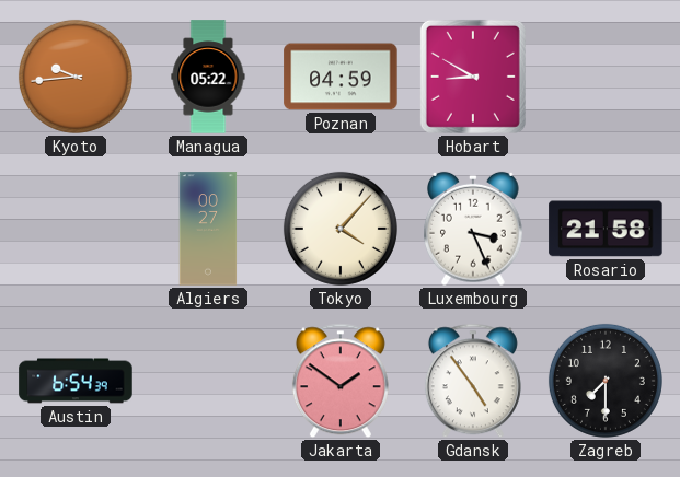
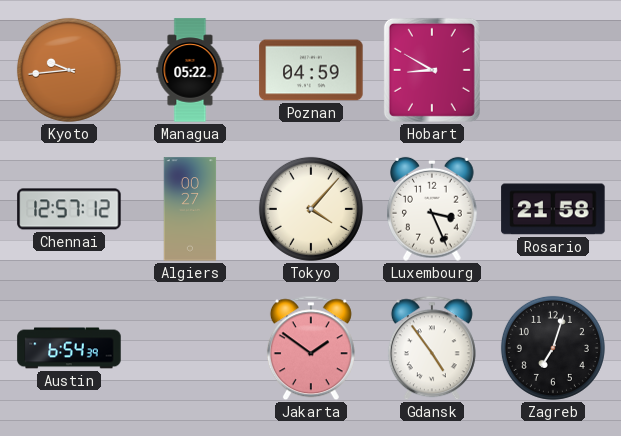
Chennai: none -> 12:57 (69, 209)
Zagreb: 7:30 -> 7:03 (553, 348)
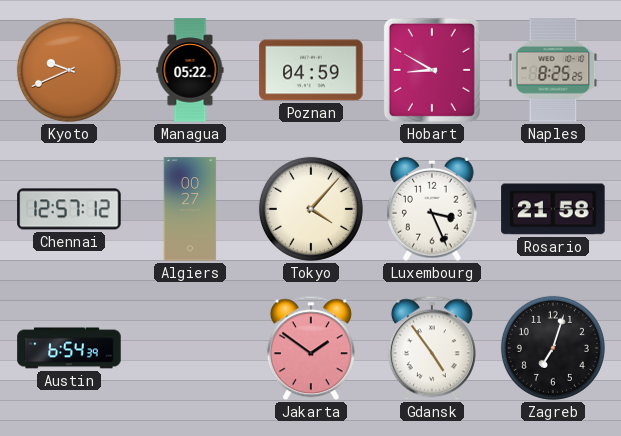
Kyoto: 9:44 -> 9:41 (69, 70)
Naples: none -> 8:25 (553, 70)
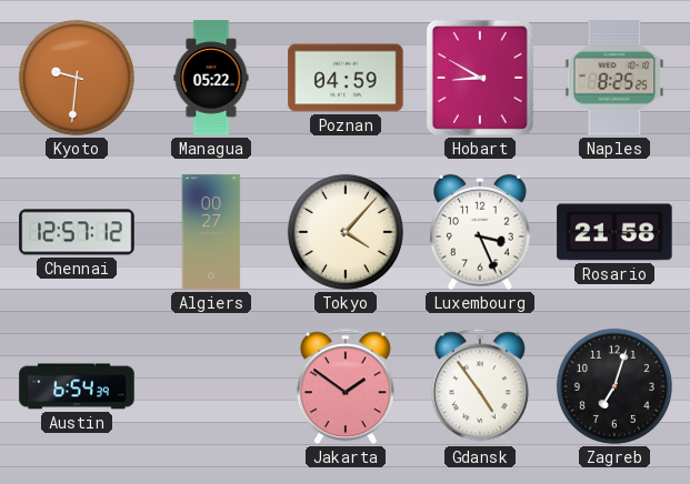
Kyoto: 9:41 -> 9:31 (77, 78)
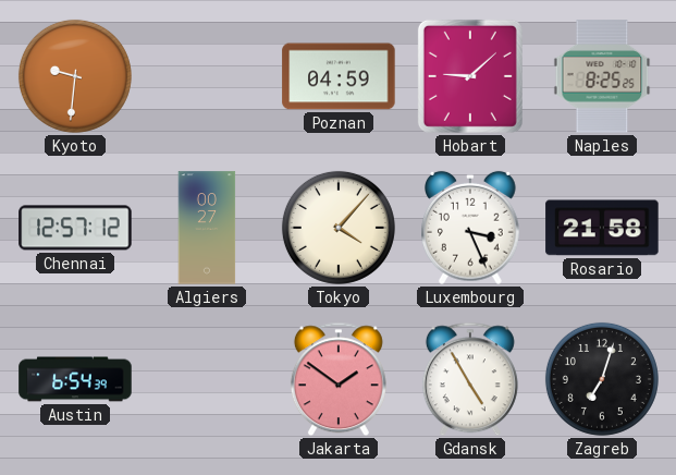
Managua: 05:22 -> none (211, 78)
Hobart: 8:50 -> 9:08 (470, 76)
Gdansk: 4:54 -> 4:55 (470, 379)
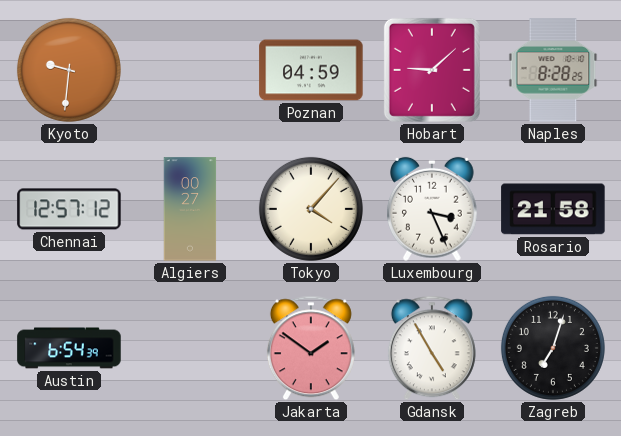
Naples: 8:25 -> 8:28 (553, 70)
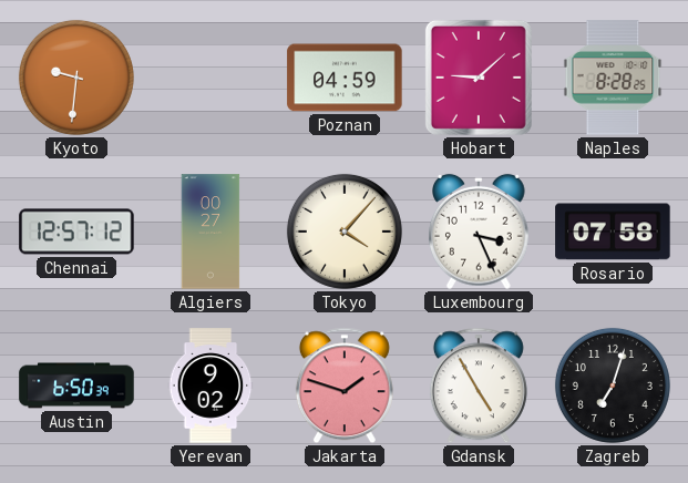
Rosario: 21:58 -> 07:58 (613, 232)
Austin: 6:54 -> 6:50 (76, 386)
Yerevan: none -> 9:02 (210, 386)
Jakarta: 1:51 -> 1:48 (345, 386)
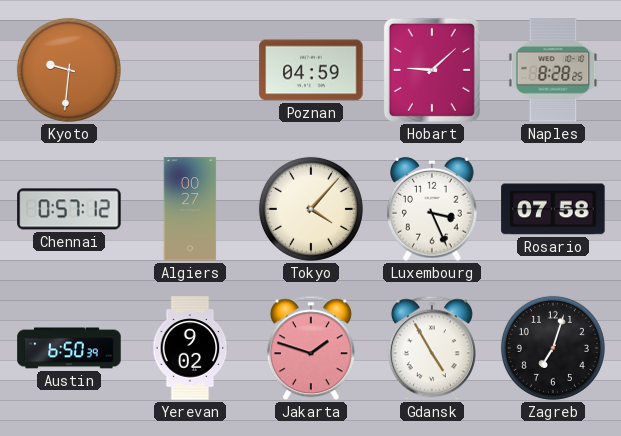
Chennai: 12:57 -> 0:57 (69, 209)
